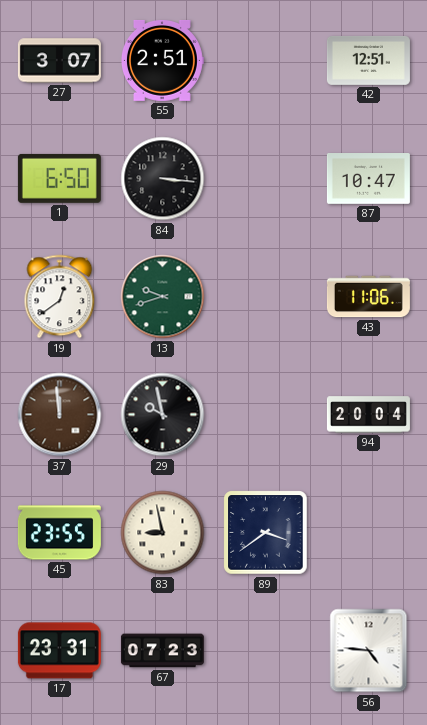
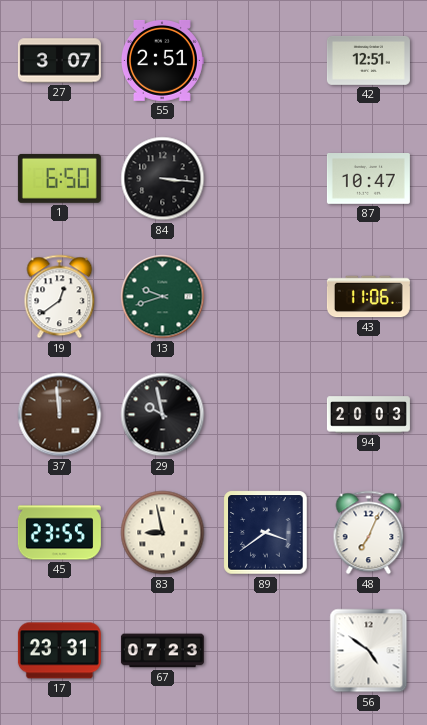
94: 20:04 -> 20:03 (368, 415)
48: none -> 7:04 (369, 533)
56: 4:46 -> 4:51 (369, 651)
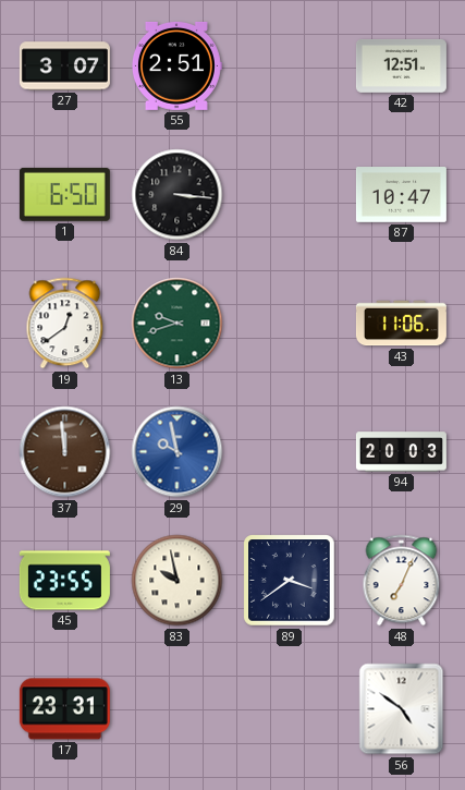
29 dial: black -> blue (178, 452)
83: 8:58 -> 9:58 (178, 581)
67: 07:23 -> none (162, 651)
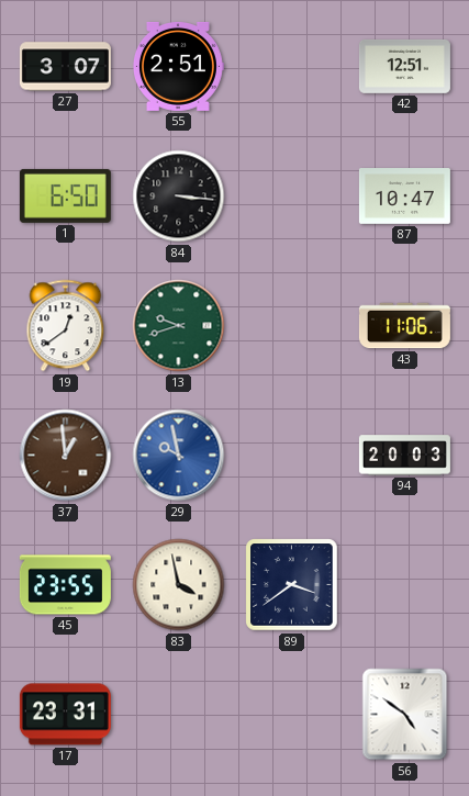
37: 11:59 -> 12:59 (66, 456)
83: 9:58 -> 3:58 (179, 585)
48: 7:04 -> none (402, 581)
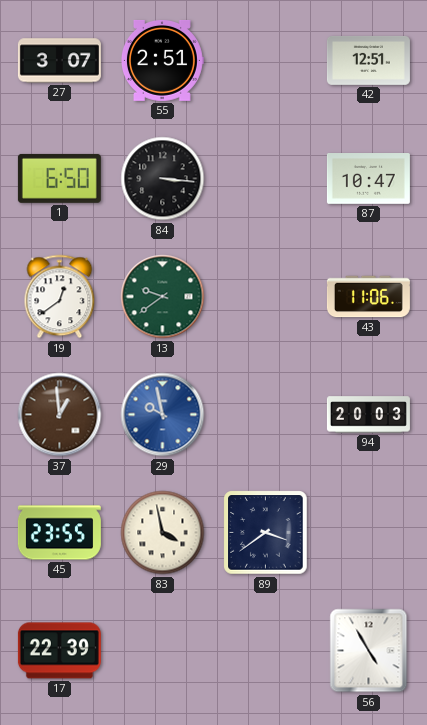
13: 9:42 -> 9:39 (163, 297)
17: 23:31 -> 22:39 (59, 651)
56: 4:51 -> 4:55 (369, 651)
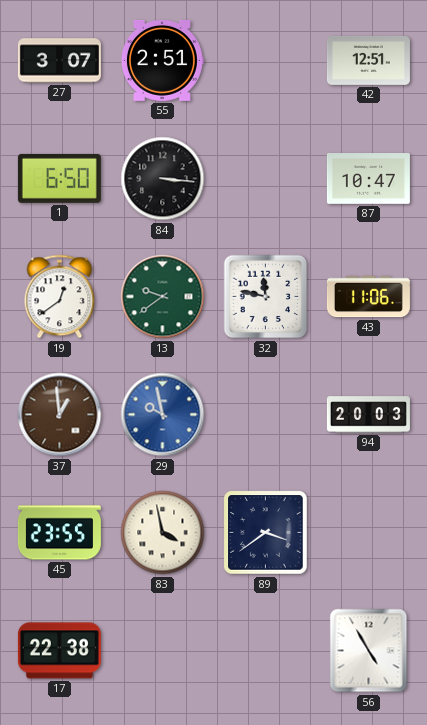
32: none -> 11:47 (266, 297)
17: 22:39 -> 22:38 (59, 651)
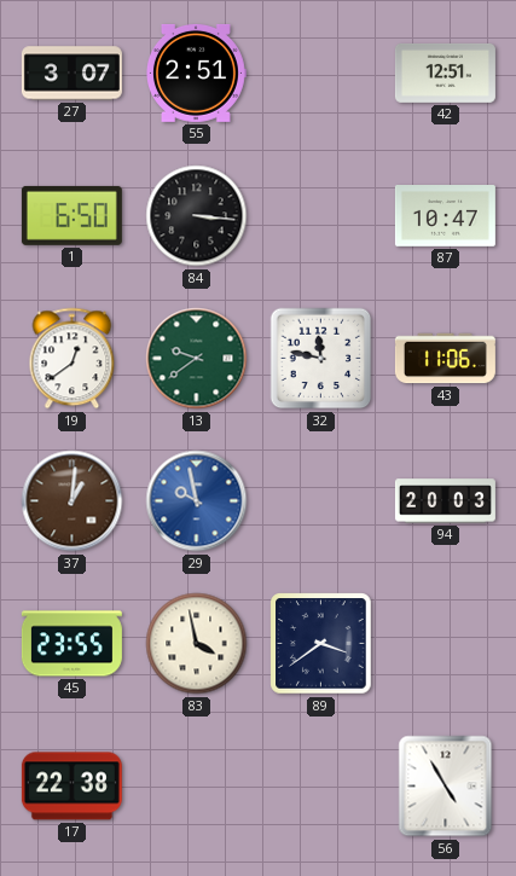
37: 12:59 -> 1:01 (73, 501)
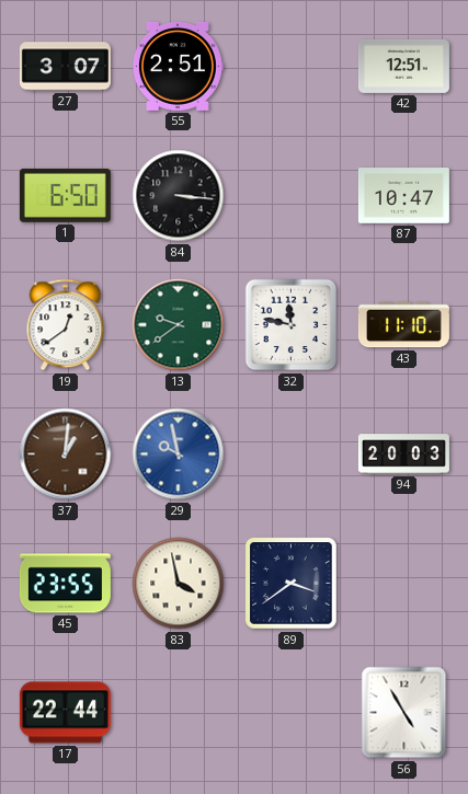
43: 11:06 -> 11:10 (403, 325)
17: 22:38 -> 22:44 (65, 713)
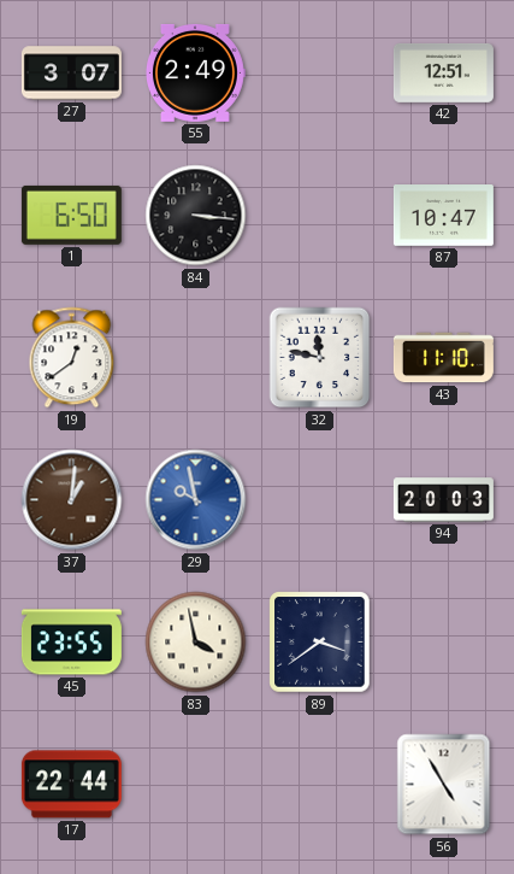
55: 2:51 -> 2:49 (196, 72)
13: 9:39 -> none (179, 325)
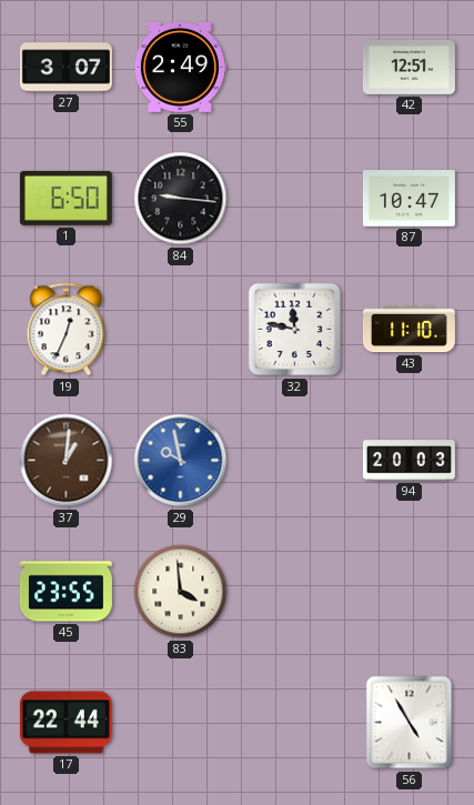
84: 3:16 -> 9:16 (181, 199)
19: 12:39 -> 12:34 (67, 330)
83: 3:58 -> 3:59 (181, 592)
89: 3:39 -> none (320, 643)
